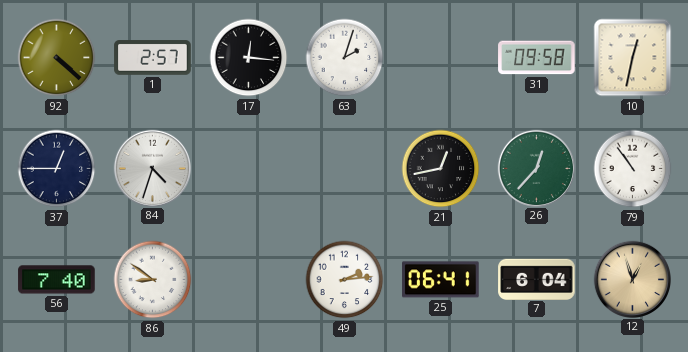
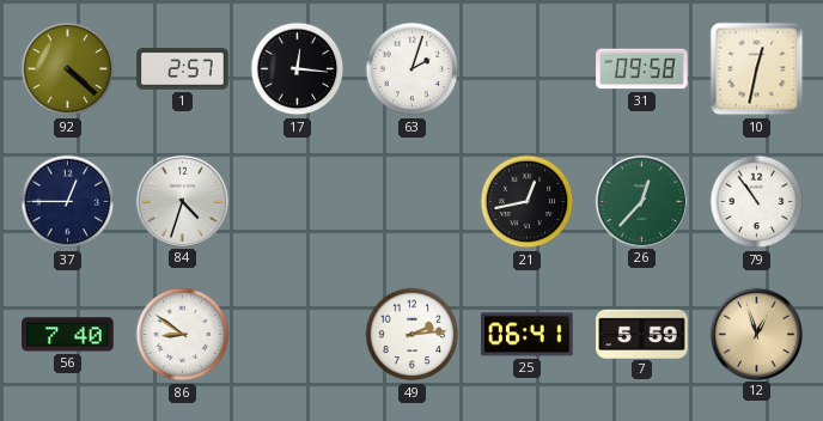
7: 6:04 -> 5:59 (642, 334)
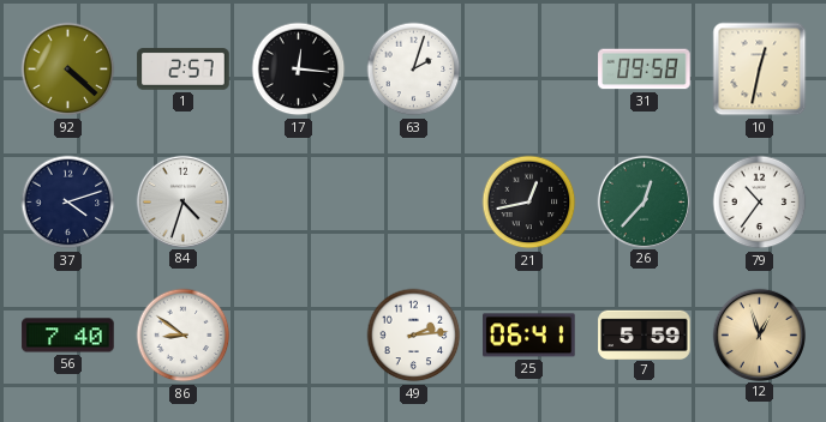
37: 12:45 -> 4:12 (68, 203)
79: 10:54 -> 10:36 (760, 203)
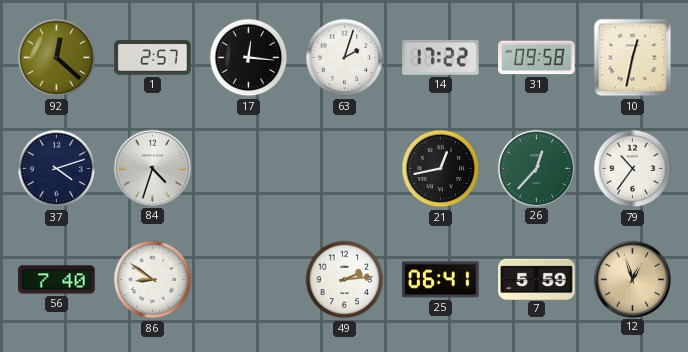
92: 4:22 -> 12:22 (57, 58)
14: none -> 17:22 (441, 57)
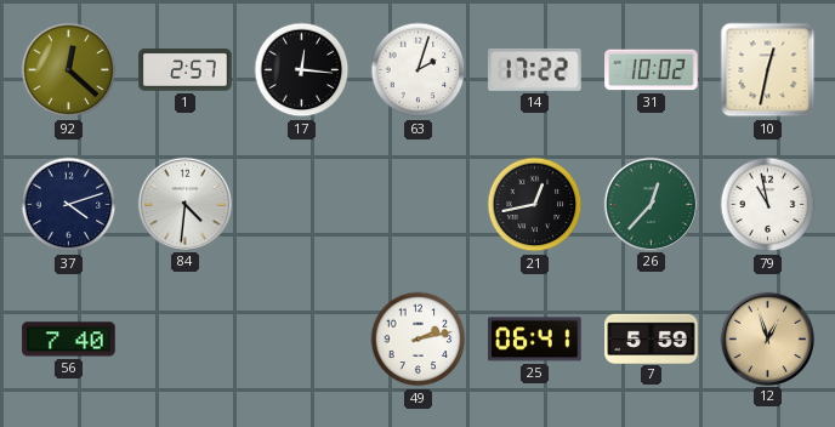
31: 09:58 -> 10:02 (652, 70)
84: 4:33 -> 4:31 (184, 204)
79: 10:36 -> 10:58 (768, 205)
86: 8:51 -> none (153, 280)
49: 2:14 -> 2:13 (419, 340)
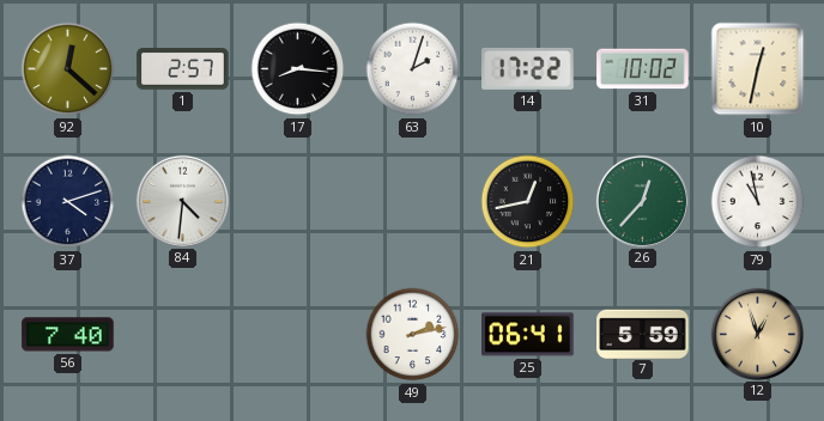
17: 12:16 -> 8:16 (298, 69)
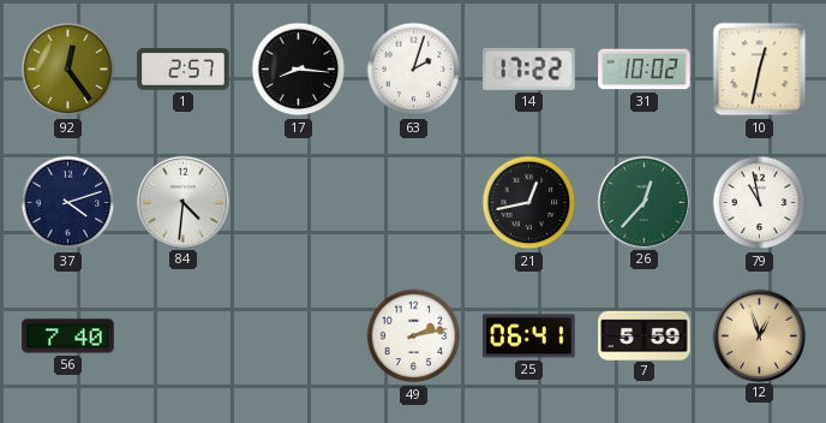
92: 12:22 -> 12:24 (68, 70)
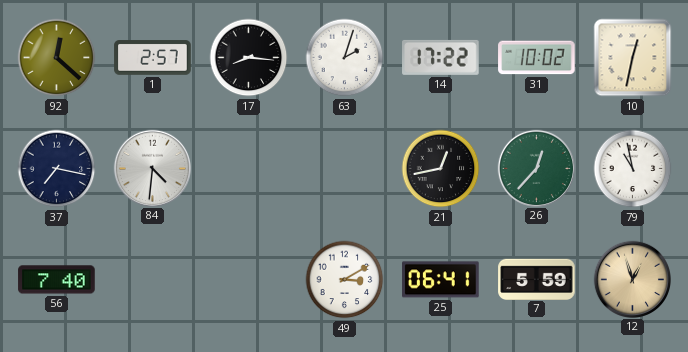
92: 12:24 -> 12:22 (57, 58)
37: 4:12 -> 7:17 (57, 169)
49: 2:13 -> 3:10 (345, 280)
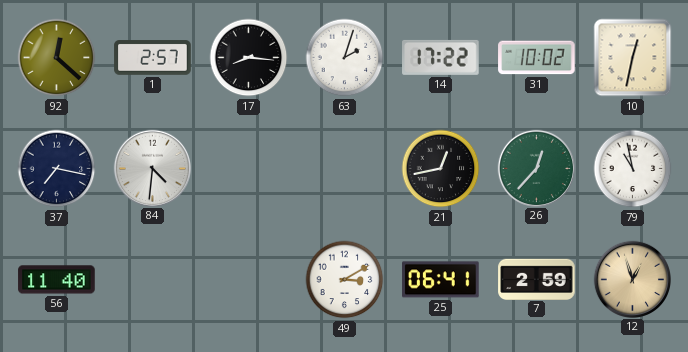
56: 7:40 -> 11:40 (57, 280)
7: 5:59 -> 2:59 (537, 279)
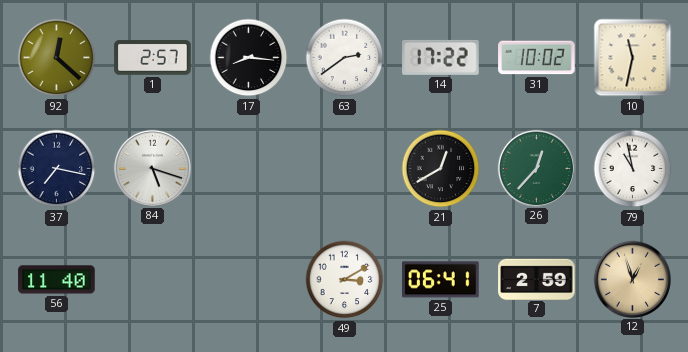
63: 2:03 -> 2:39 (345, 58)
10: 12:32 -> 11:32 (633, 58)
84: 4:31 -> 5:18 (152, 168)
21: 12:43 -> 12:40 (441, 169)
